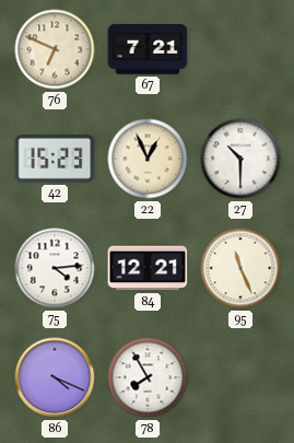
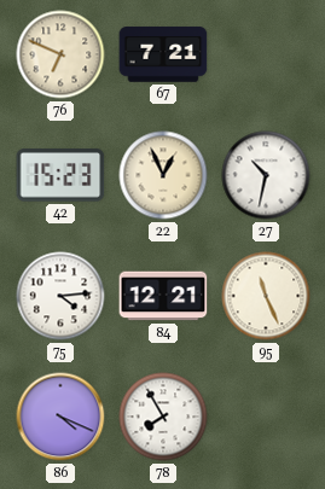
27: 10:30 -> 10:32 (266, 175)
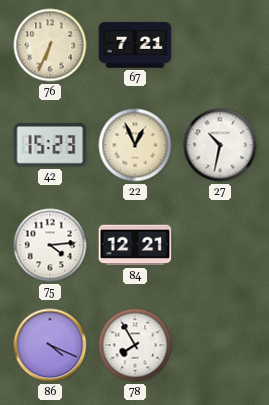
76: 6:49 -> 6:34 (50, 45)
95: 11:26 -> none (266, 296)
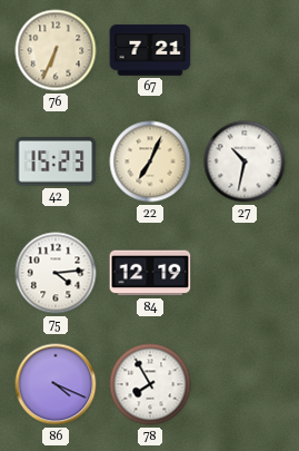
22: 12:56 -> 7:04 (150, 161)
84: 12:21 -> 12:19 (150, 273)
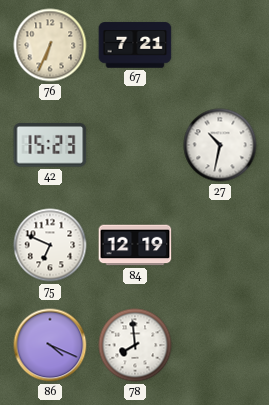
22: 7:04 -> none (150, 161)
75: 4:14 -> 6:49 (50, 245)
78: 7:55 -> 7:59 (135, 345)
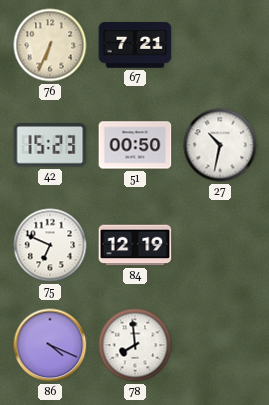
51: none -> 00:50 (135, 145)
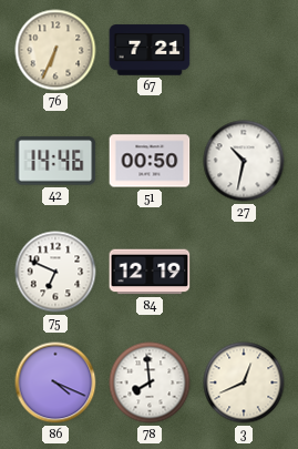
42: 15:23 -> 14:46 (55, 161)
3: none -> 12:41 (244, 382)
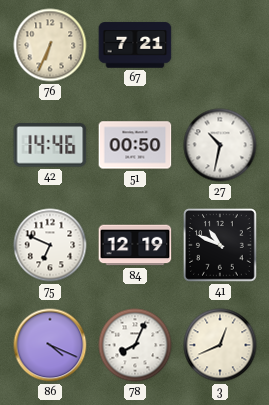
41: none -> 10:49 (220, 245)
78: 7:59 -> 8:04 (135, 345)
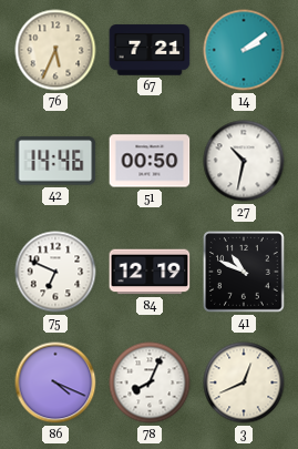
76: 6:34 -> 5:34 (55, 50)
14: none -> 2:09 (244, 50)
